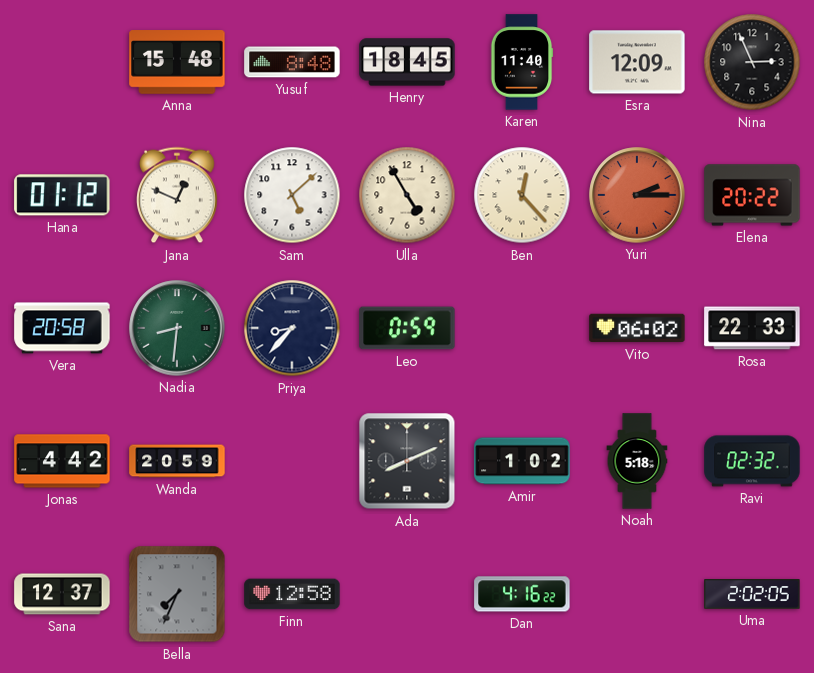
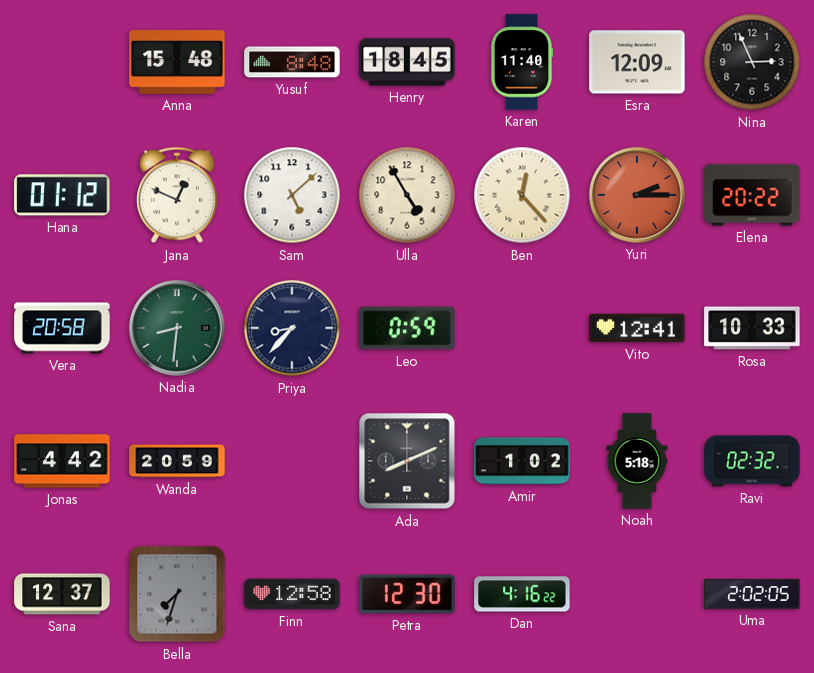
Vito: 06:02 -> 12:41 (637, 328)
Rosa: 22:33 -> 10:33 (752, 328)
Bella: 7:34 -> 7:33 (177, 594)
Petra: none -> 12:30 (407, 594)
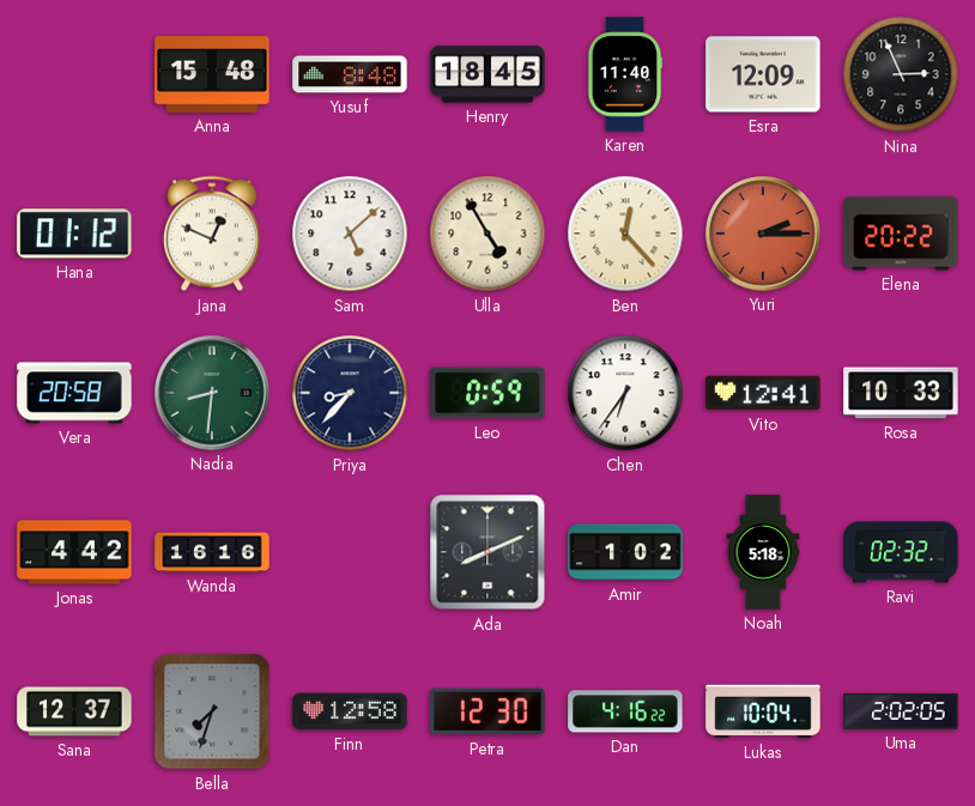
Chen: none -> 6:36 (625, 393)
Wanda: 20:59 -> 16:16 (212, 552)
Lukas: none -> 10:04 (763, 711)
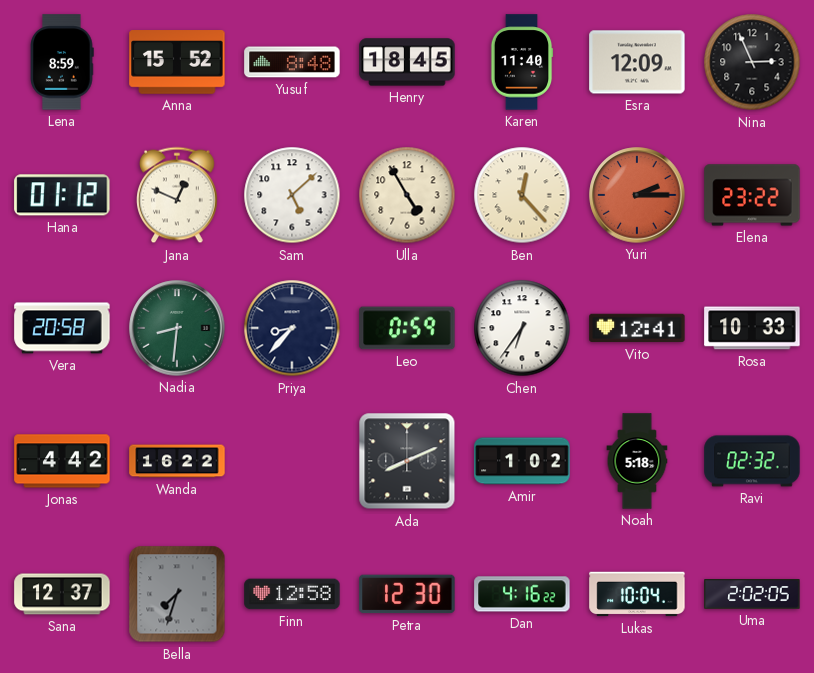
Lena: none -> 8:59 (62, 62)
Anna: 15:48 -> 15:52 (177, 62)
Elena: 20:22 -> 23:22 (752, 195)
Wanda: 16:16 -> 16:22 (177, 461)
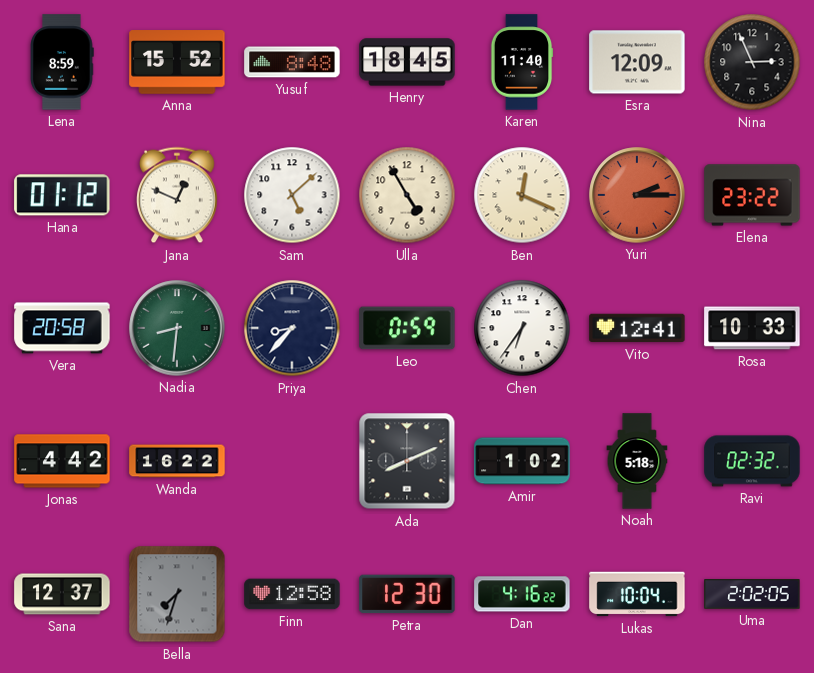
Ben: 12:23 -> 12:19 (522, 195)
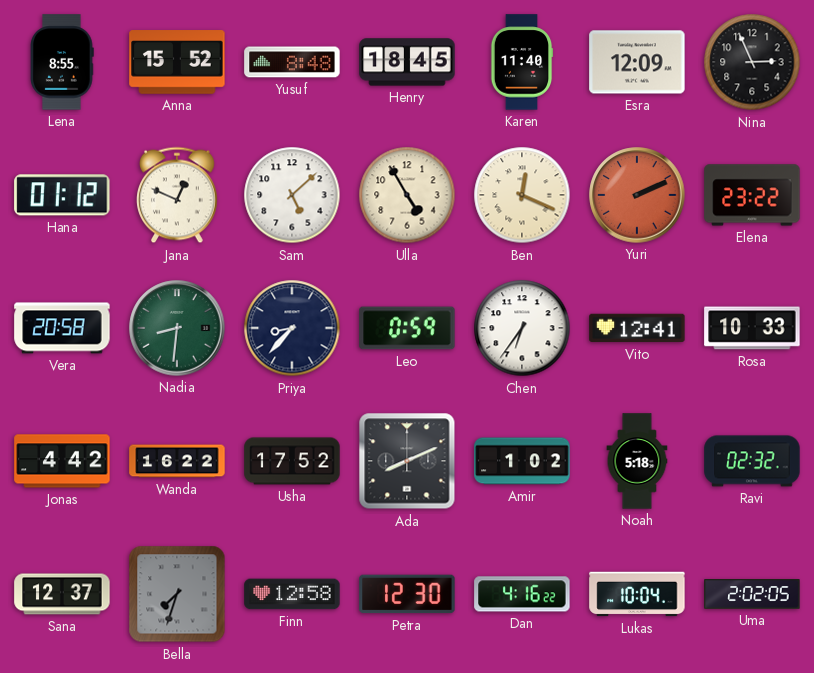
Lena: 8:59 -> 8:55 (62, 62)
Yuri: 2:15 -> 2:11 (637, 195)
Usha: none -> 17:52 (292, 461)
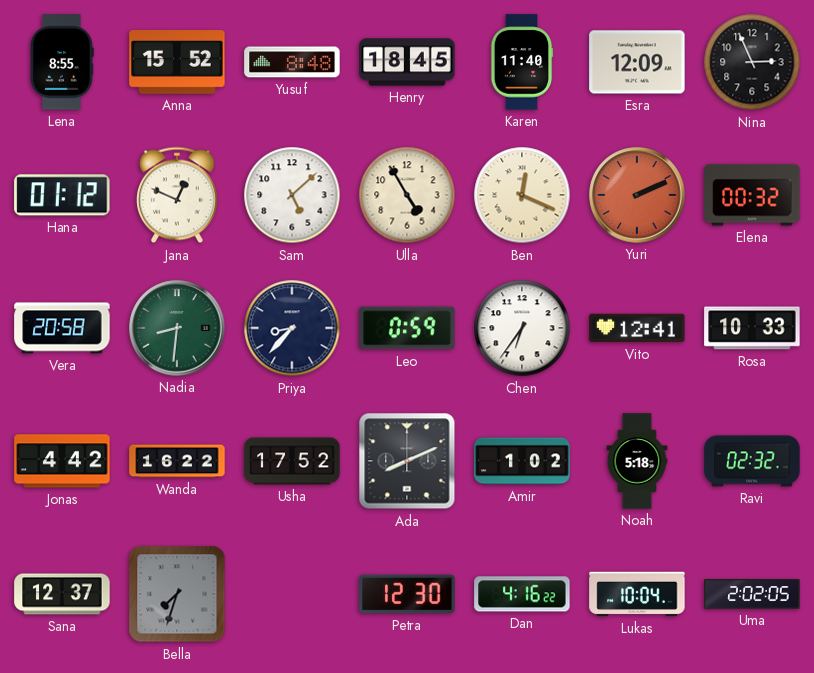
Elena: 23:22 -> 00:32 (752, 195)
Finn: 12:58 -> none (292, 594)
